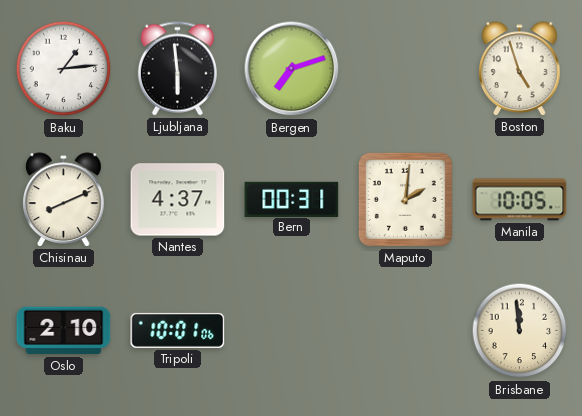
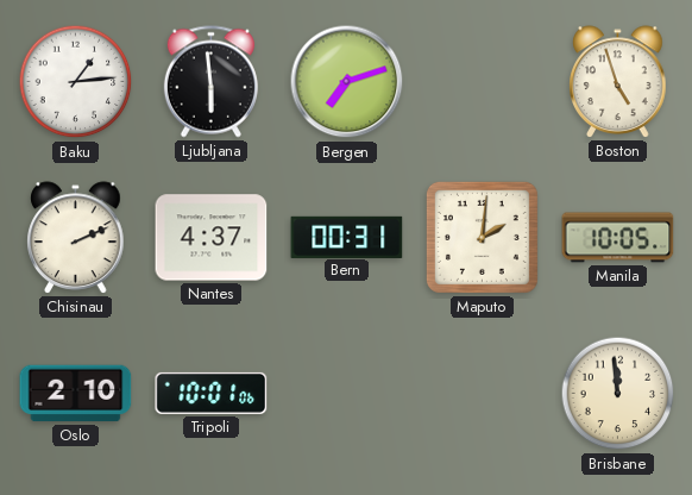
Chisinau: 8:11 -> 2:11 (76, 238)
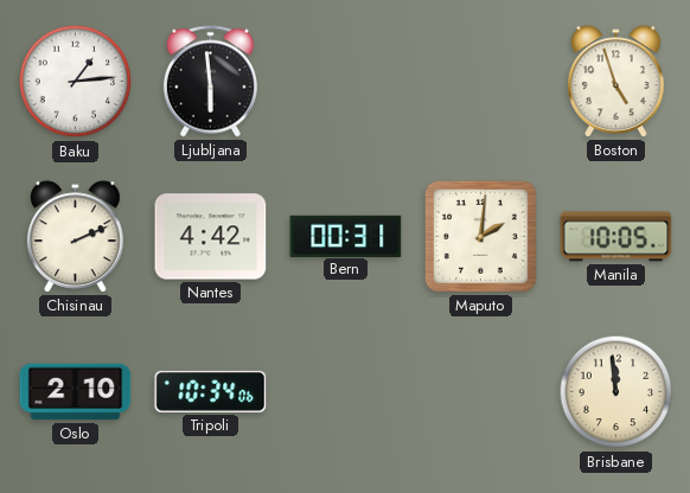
Bergen: 7:12 -> none (347, 82)
Nantes: 4:37 -> 4:42 (211, 237)
Tripoli: 10:01 -> 10:34 (211, 391)
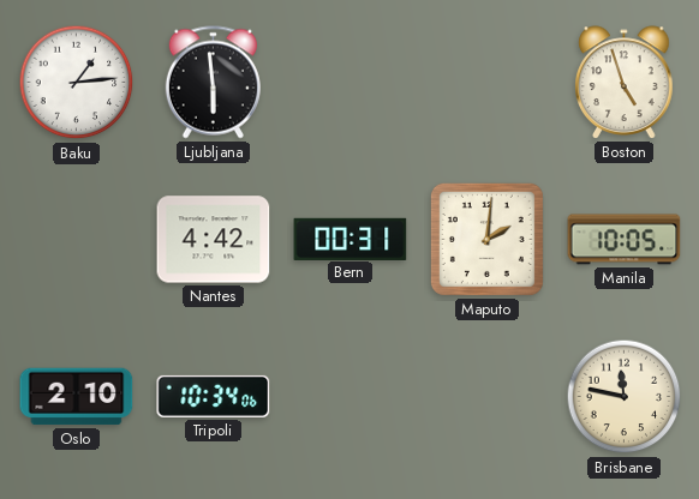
Chisinau: 2:11 -> none (76, 237)
Brisbane: 11:59 -> 11:47 (625, 397)
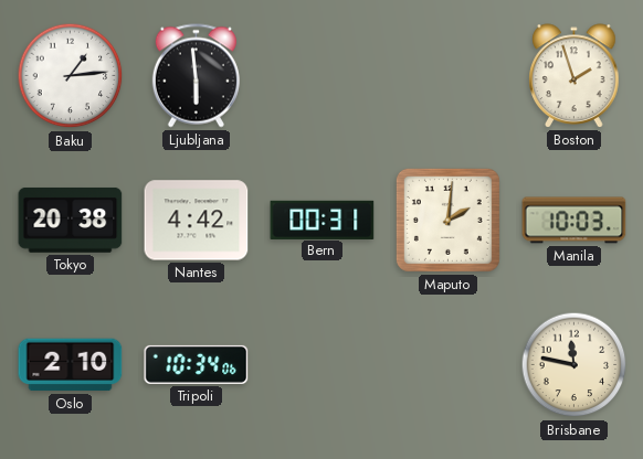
Boston: 4:57 -> 1:57 (575, 76)
Tokyo: none -> 20:38 (71, 220)
Manila: 10:05 -> 10:03 (575, 221)
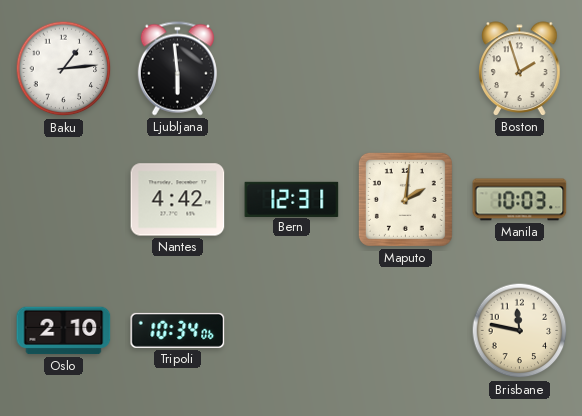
Tokyo: 20:38 -> none (71, 220)
Bern: 00:31 -> 12:31 (292, 199)
